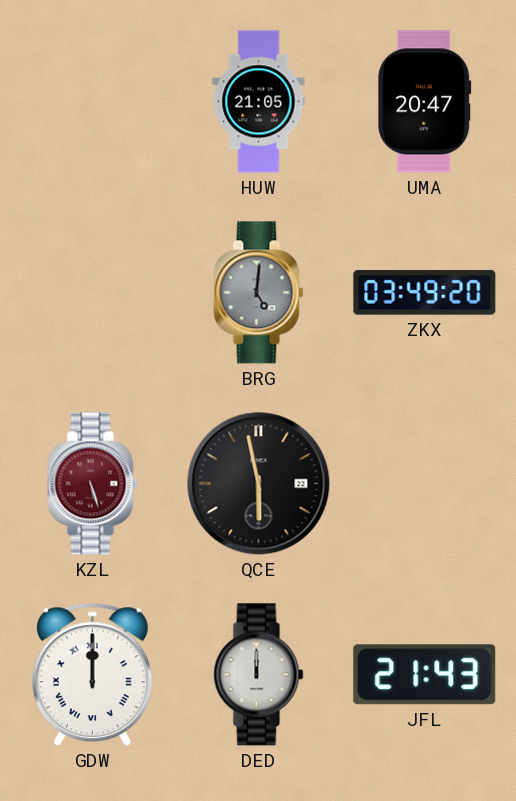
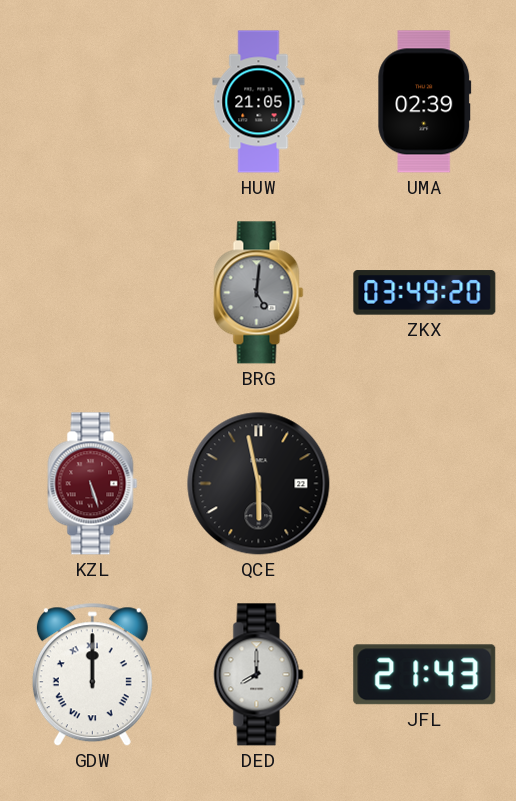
UMA: 20:47 -> 02:39 (425, 102)
DED: 12:00 -> 8:00 (259, 675)
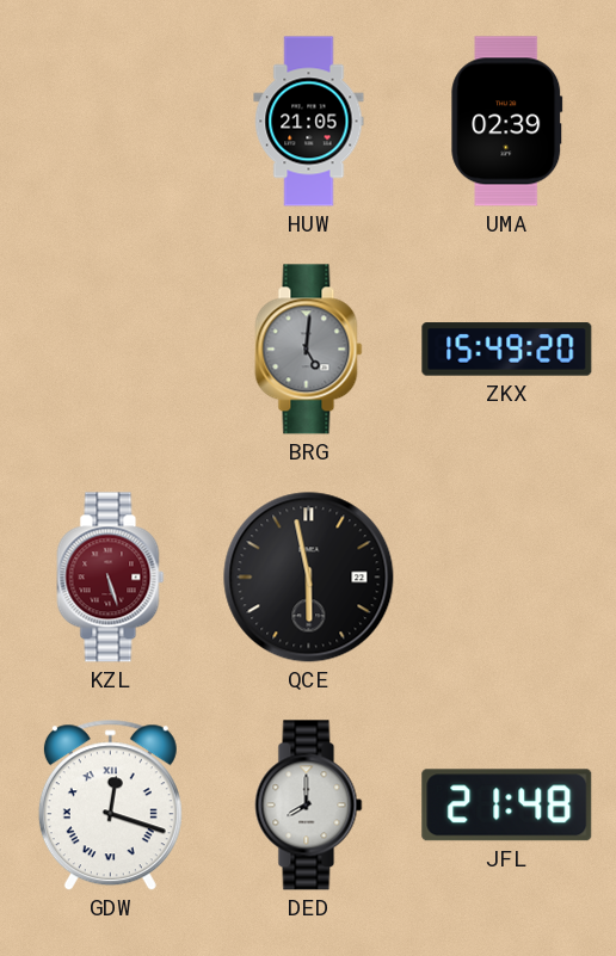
ZKX: 03:49 -> 15:49 (507, 350)
GDW: 12:00 -> 12:18 (110, 806)
JFL: 21:43 -> 21:48 (507, 806)
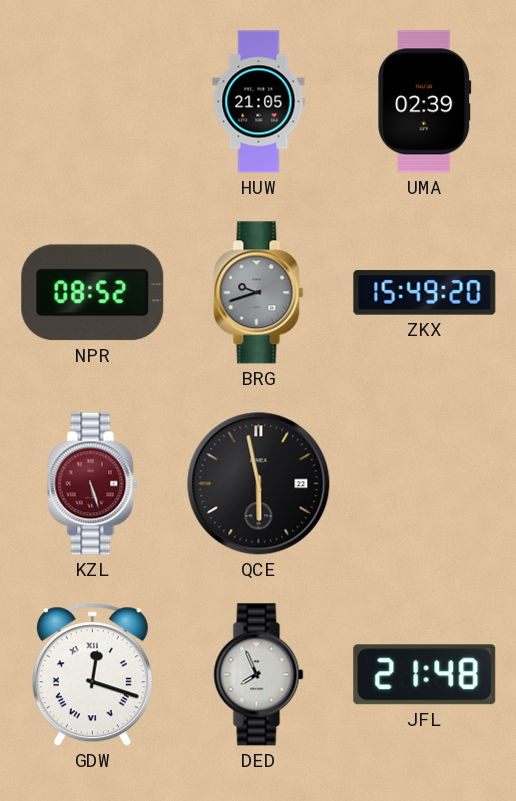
NPR: none -> 08:52 (93, 293)
BRG: 5:01 -> 9:42 (259, 293)
DED: 8:00 -> 7:56 (259, 675)
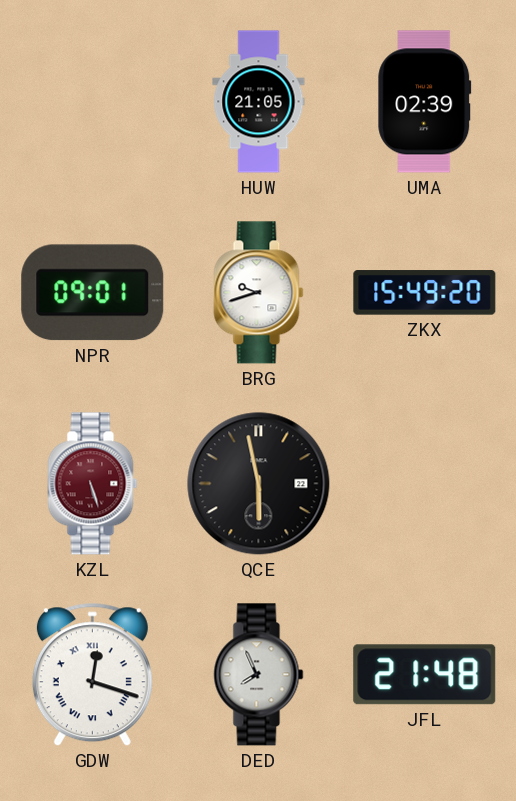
NPR: 08:52 -> 09:01 (93, 293)
BRG dial: grey -> white (259, 293)
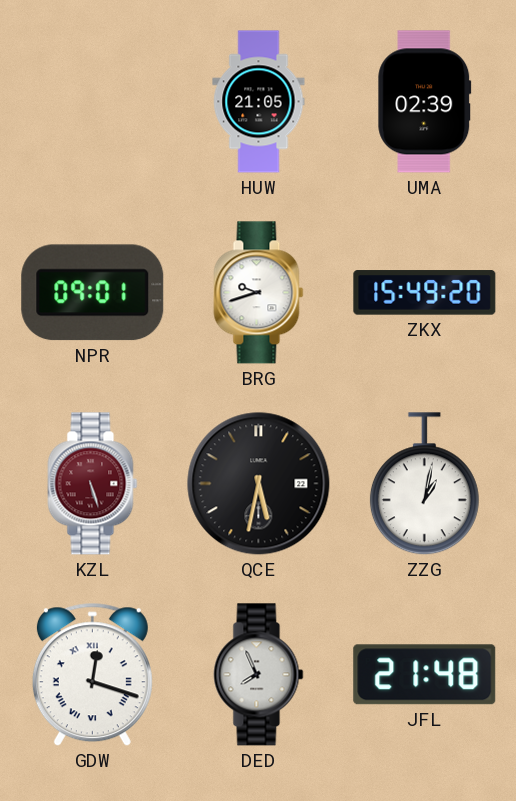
QCE: 5:58 -> 5:32 (259, 484)
ZZG: none -> 1:02 (424, 484)
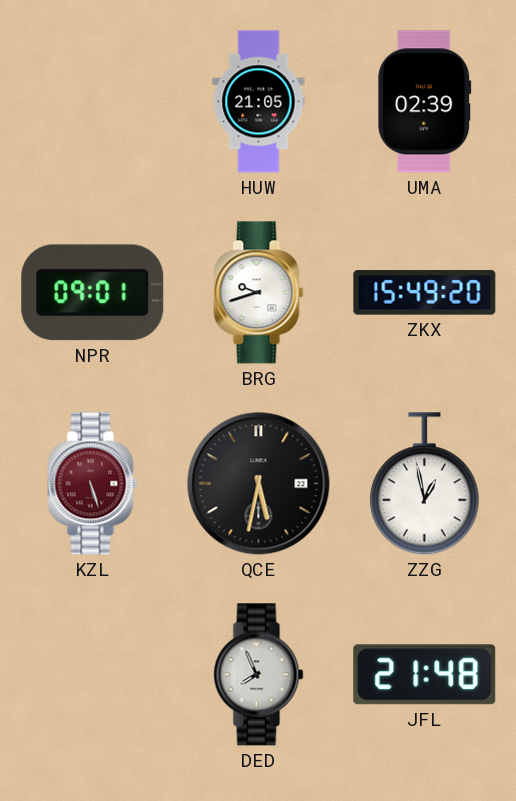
ZZG: 1:02 -> 12:58 (424, 484)
GDW: 12:18 -> none (92, 675)
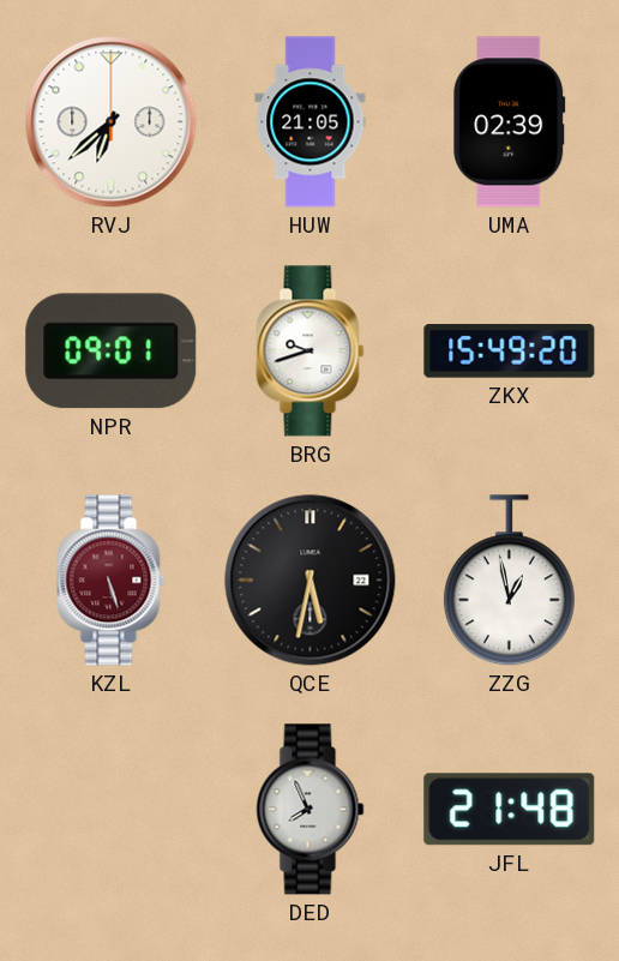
RVJ: none -> 6:38 (112, 122)
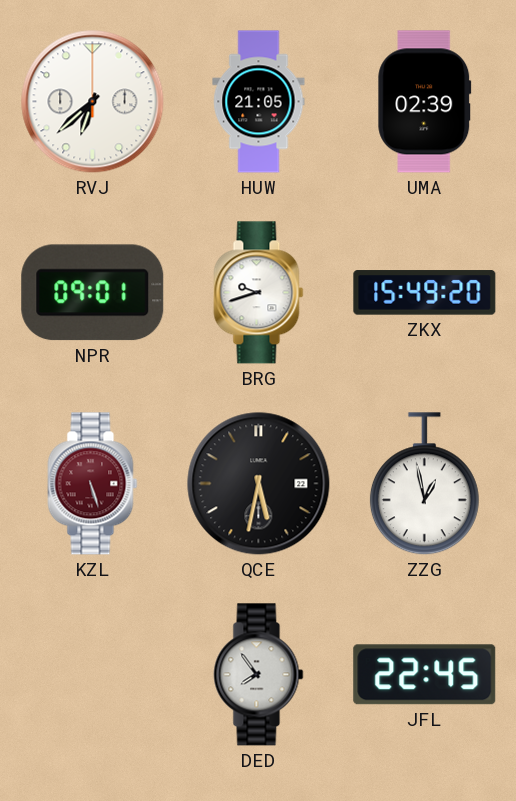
DED: 7:56 -> 7:54 (259, 675)
JFL: 21:48 -> 22:45 (425, 675)
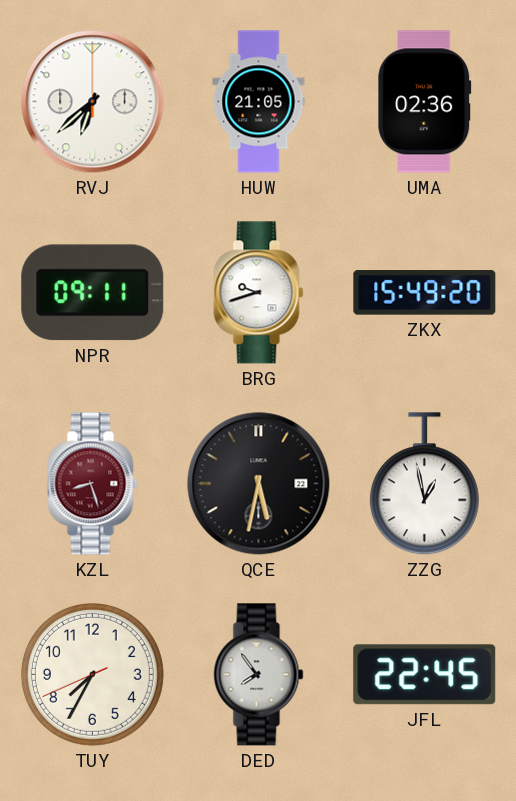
UMA: 02:39 -> 02:36 (425, 102)
NPR: 09:01 -> 09:11 (93, 293)
KZL: 5:27 -> 8:27 (93, 484)
TUY: none -> 7:34 (92, 674)
